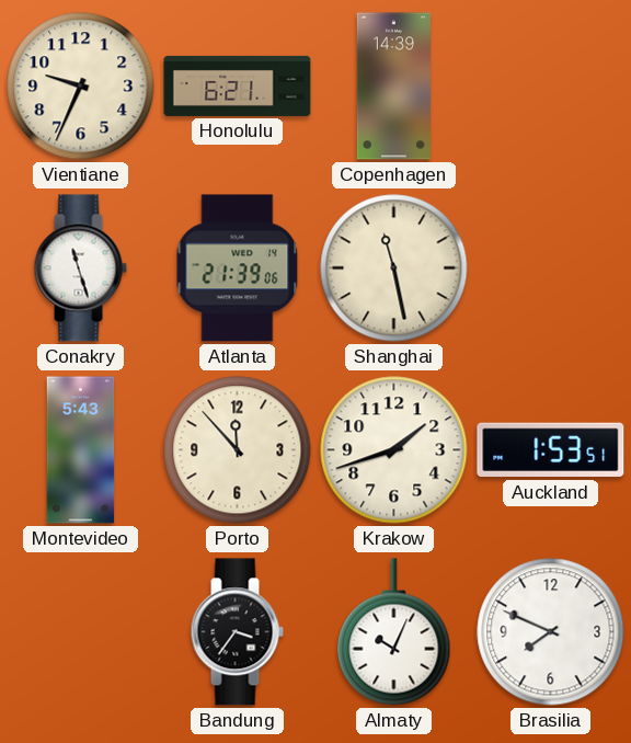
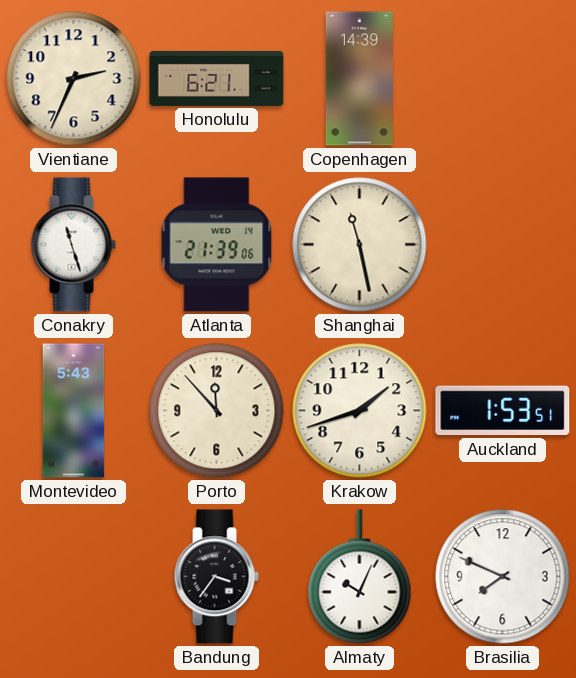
Vientiane: 9:34 -> 2:34 (74, 79)
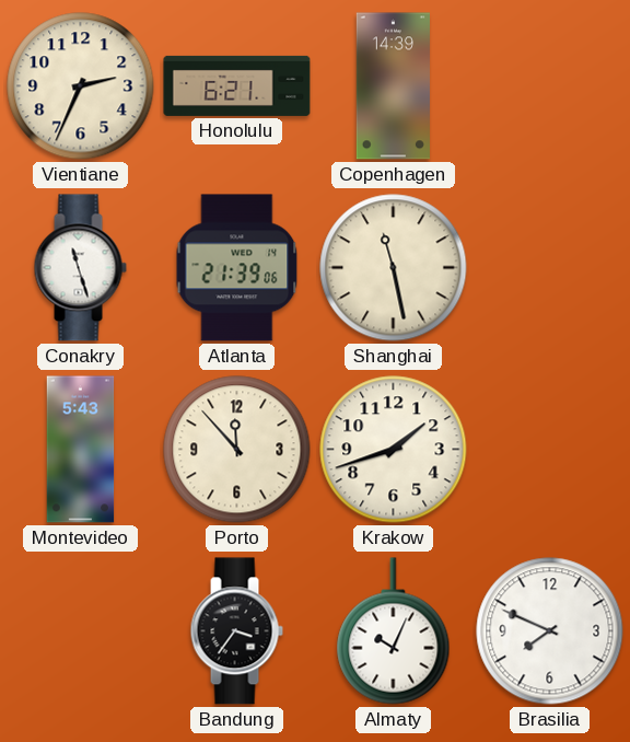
Auckland: 1:53 -> none (503, 411)
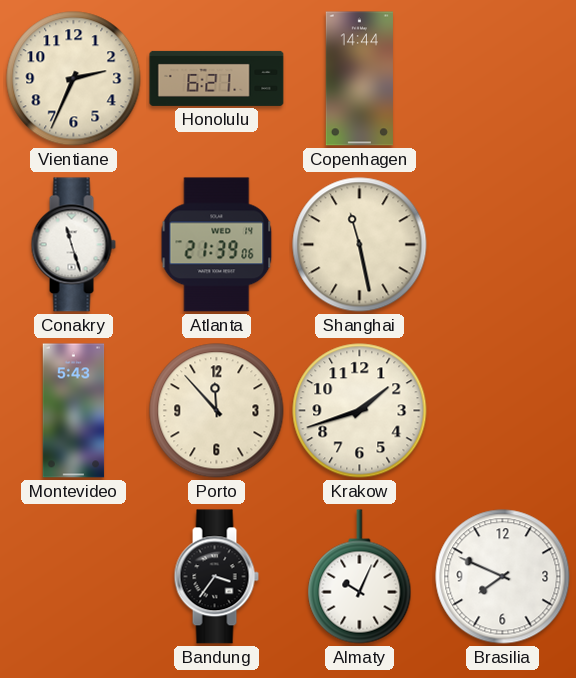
Copenhagen: 14:39 -> 14:44 (359, 79)
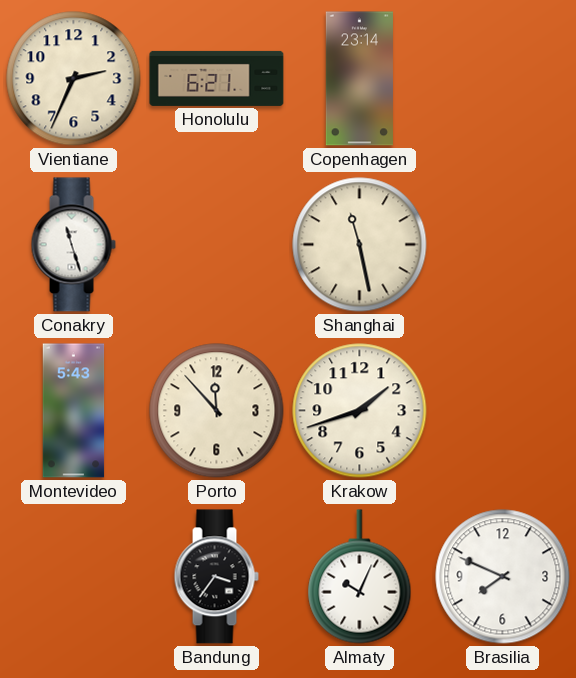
Copenhagen: 14:44 -> 23:14 (359, 79)
Atlanta: 21:39 -> none (217, 245)
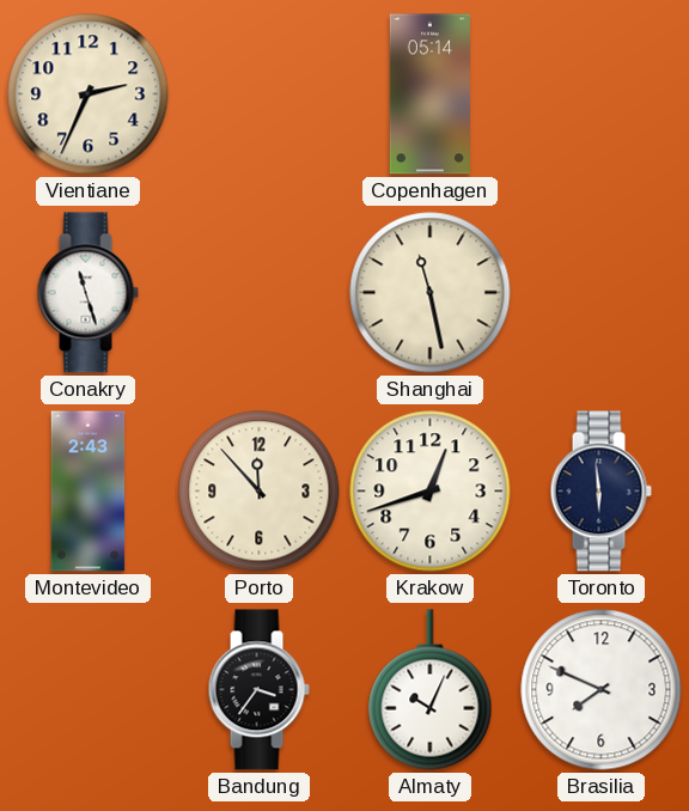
Honolulu: 6:21 -> none (217, 78)
Copenhagen: 23:14 -> 05:14 (429, 94)
Montevideo: 5:43 -> 2:43 (89, 492)
Krakow: 1:42 -> 12:42 (431, 492)
Toronto: none -> 5:59 (600, 492)
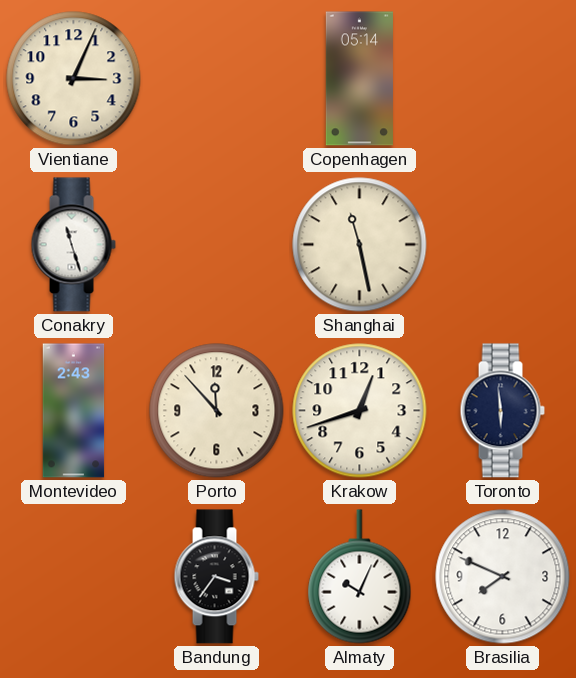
Vientiane: 2:34 -> 3:04 (74, 79)
